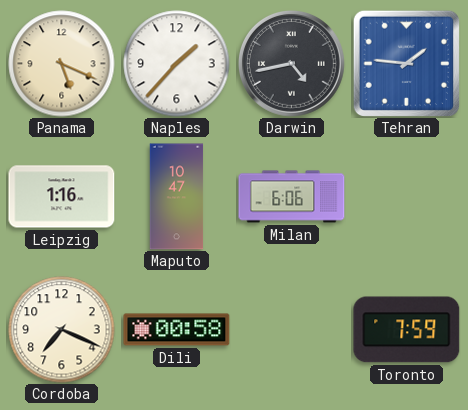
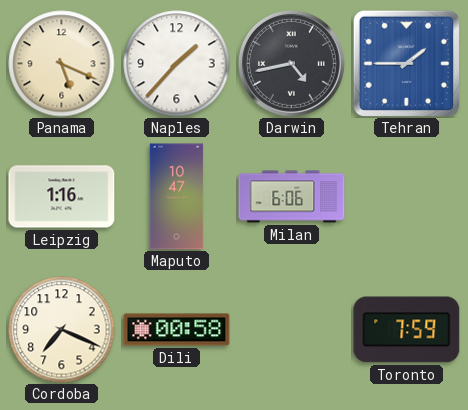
Tehran: 1:46 -> 1:45 (406, 63)
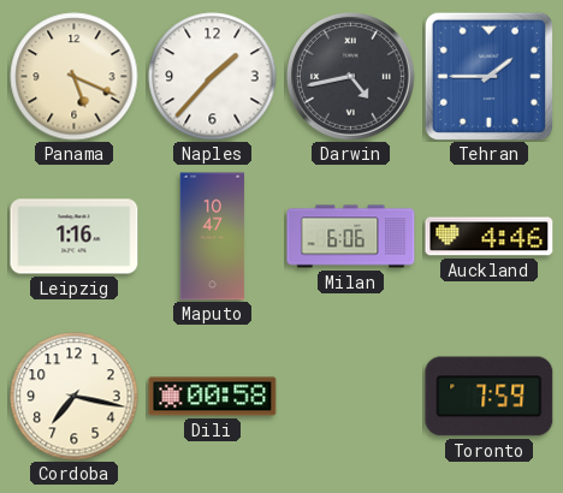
Auckland: none -> 4:46 (490, 237)
Cordoba: 7:19 -> 7:17 (75, 397)
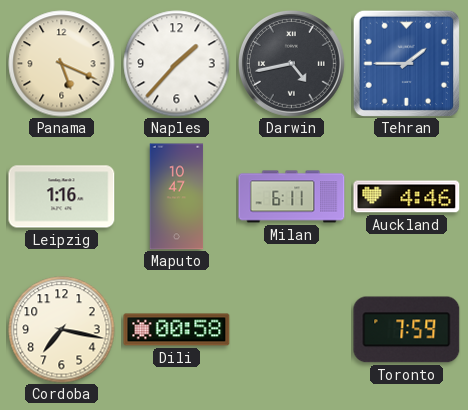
Milan: 6:06 -> 6:11 (292, 197)
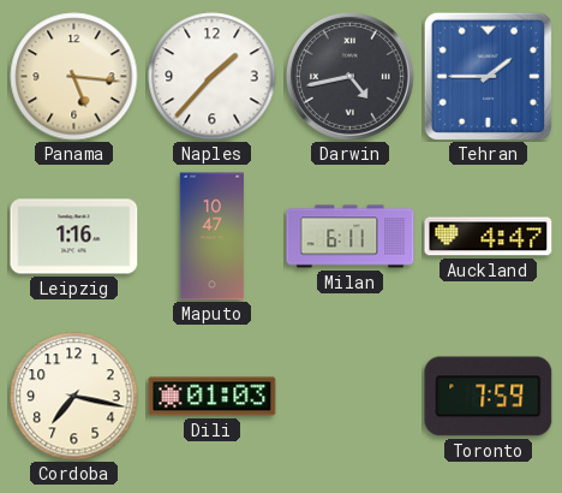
Panama: 5:19 -> 5:16 (74, 77)
Auckland: 4:46 -> 4:47 (489, 237)
Dili: 00:58 -> 01:03 (213, 397)
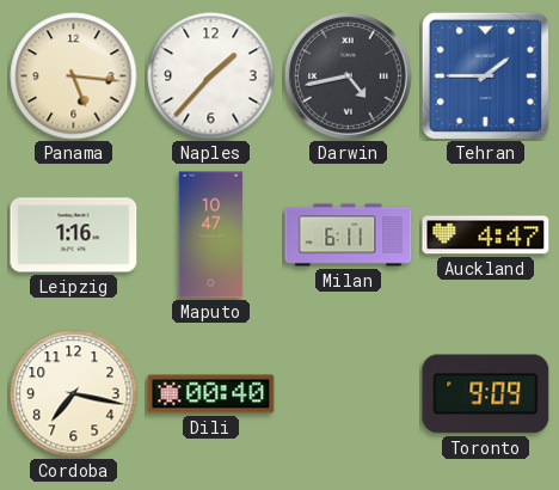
Dili: 01:03 -> 00:40 (211, 394)
Toronto: 7:59 -> 9:09 (486, 394)
